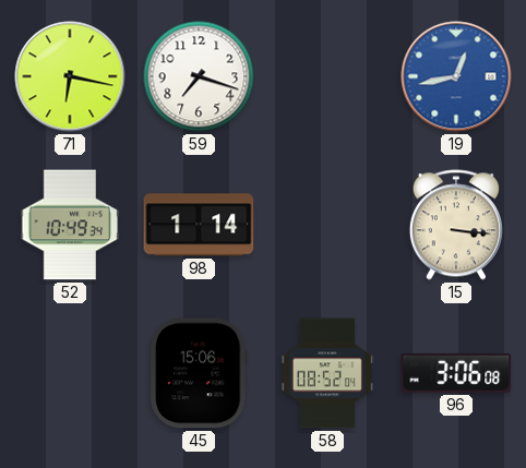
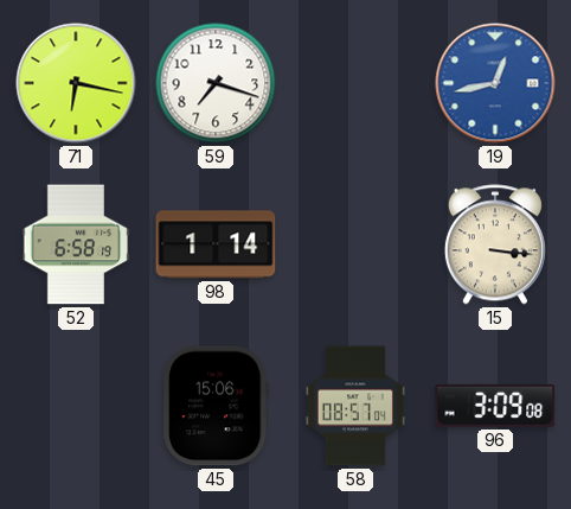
52: 10:49 -> 6:58 (76, 244)
58: 08:52 -> 08:57 (355, 406)
96: 3:06 -> 3:09 (495, 406)
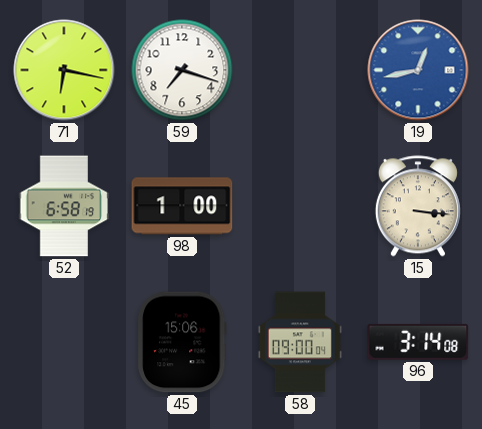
98: 1:14 -> 1:00 (182, 206)
58: 08:57 -> 09:00 (300, 342)
96: 3:09 -> 3:14 (418, 342)
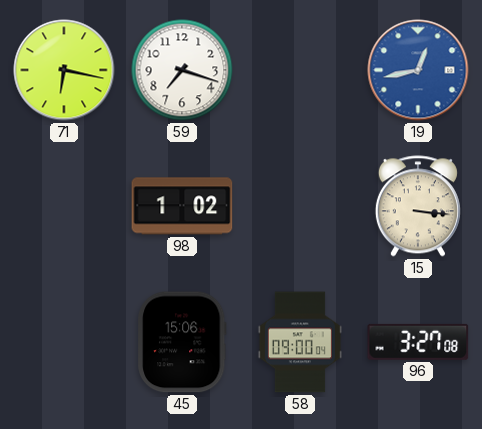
52: 6:58 -> none (64, 206)
98: 1:00 -> 1:02 (182, 206)
96: 3:14 -> 3:27 (418, 342)
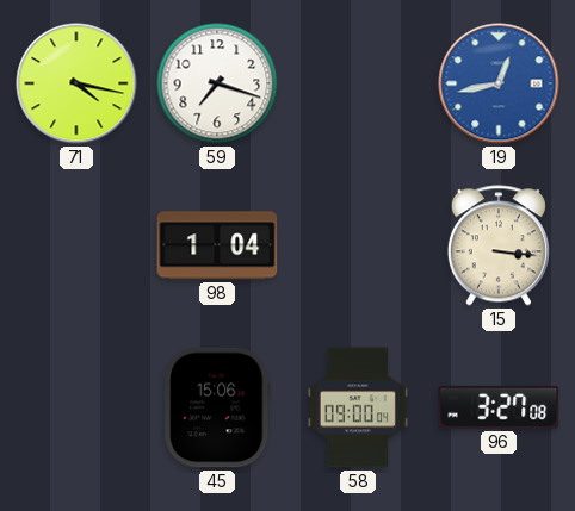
71: 6:17 -> 4:17 (76, 83)
98: 1:02 -> 1:04 (217, 245)
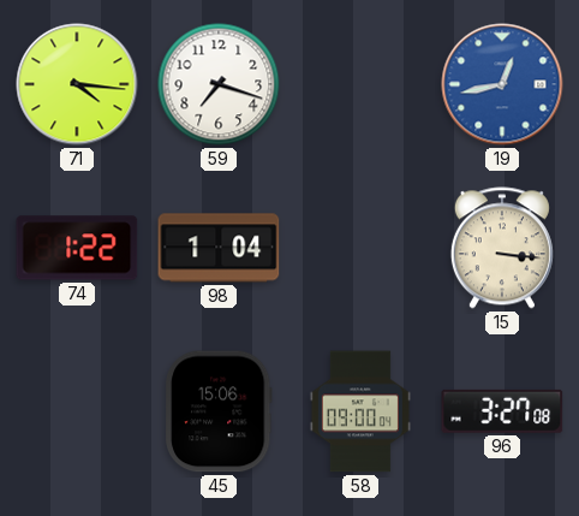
71: 4:17 -> 4:16 (77, 84)
74: none -> 1:22 (77, 248)
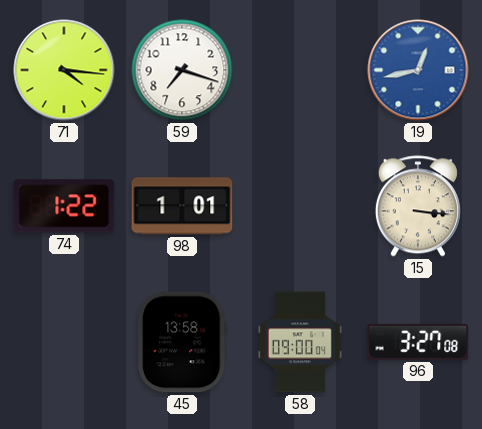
98: 1:04 -> 1:01 (182, 206)
45: 15:06 -> 13:58 (182, 342)
